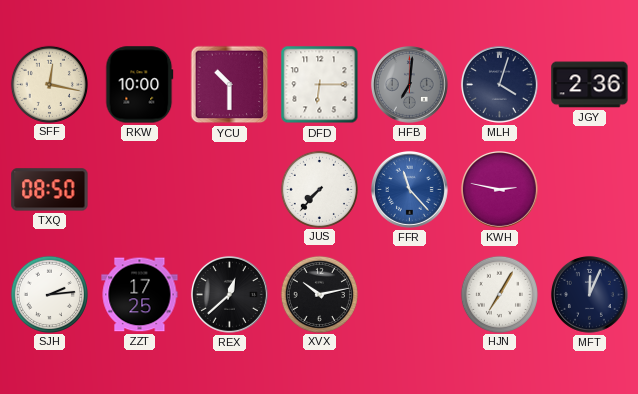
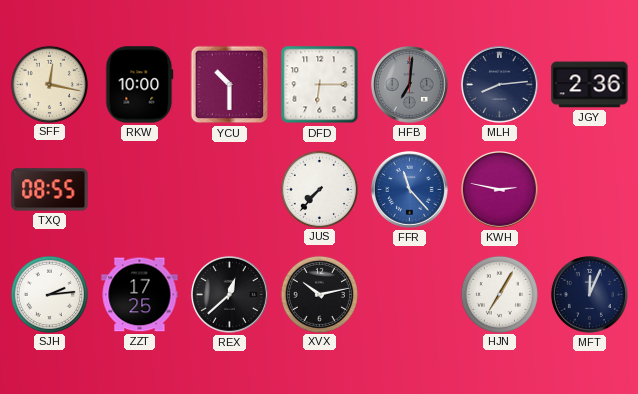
MLH: 4:03 -> 8:14 (500, 85)
TXQ: 08:50 -> 08:55 (50, 190)
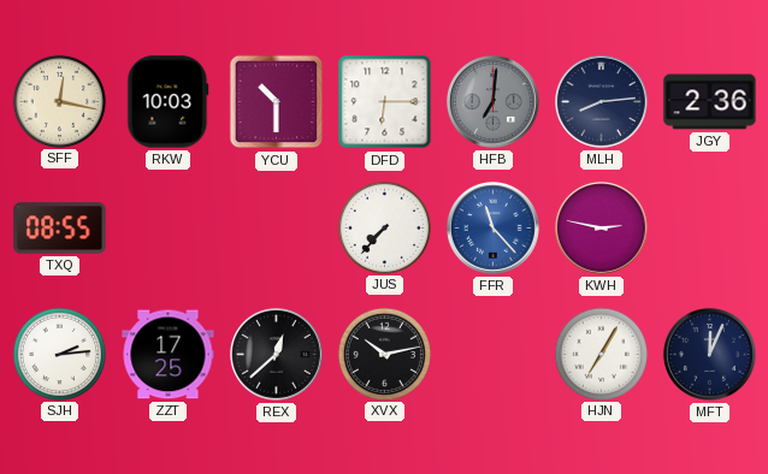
RKW: 10:00 -> 10:03 (169, 102)
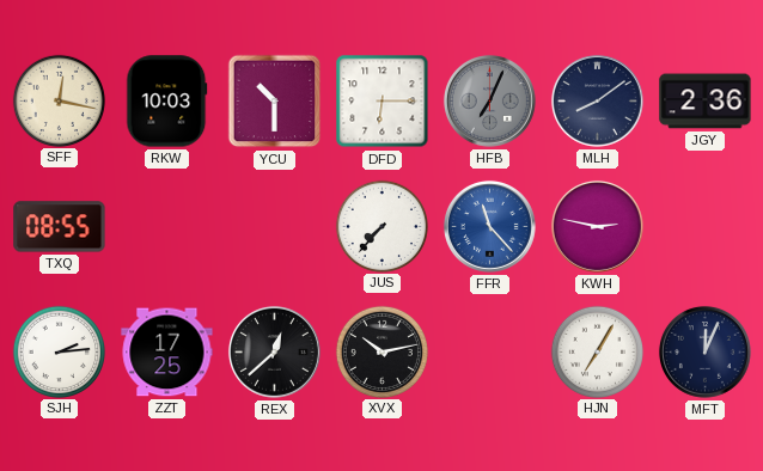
HFB: 7:01 -> 7:04 (490, 102)
MLH: 8:14 -> 8:09 (598, 102)
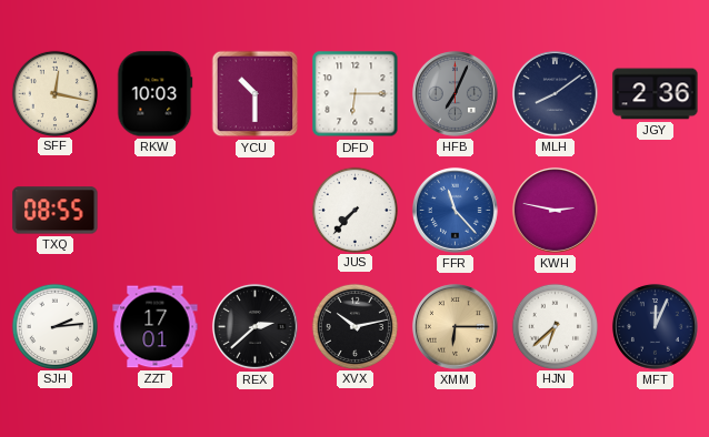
ZZT: 17:25 -> 17:01 (156, 327)
REX: 12:38 -> 2:38 (256, 327)
XMM: none -> 6:15 (456, 327)
HJN: 7:05 -> 6:38 (555, 326)
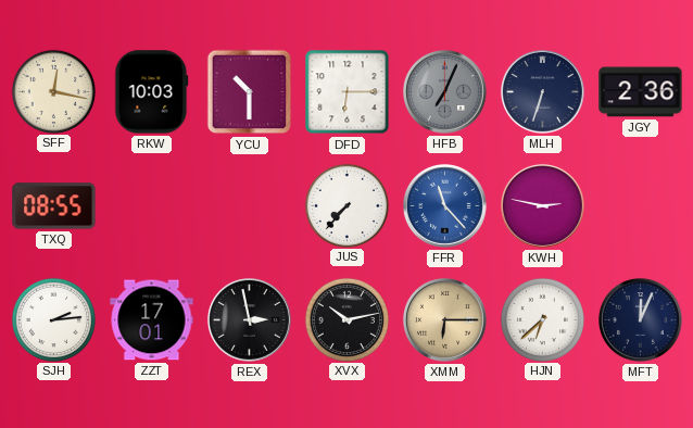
MLH: 8:09 -> 6:33 (543, 92)
REX: 2:38 -> 2:58 (250, 320)
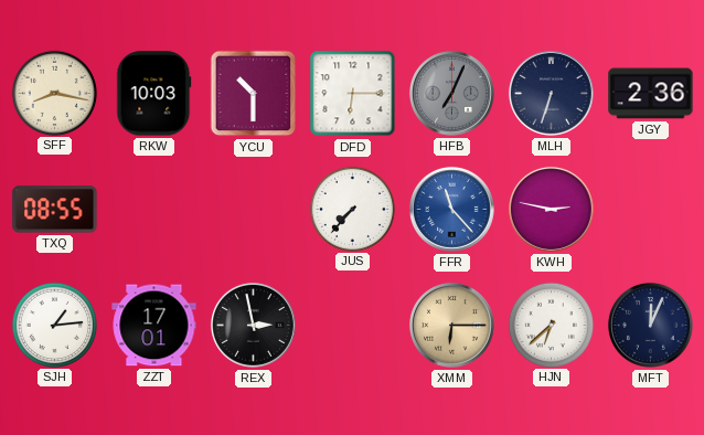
SFF: 12:17 -> 8:17 (54, 93)
SJH: 2:14 -> 1:14 (54, 325)
XVX: 10:13 -> none (346, 319)
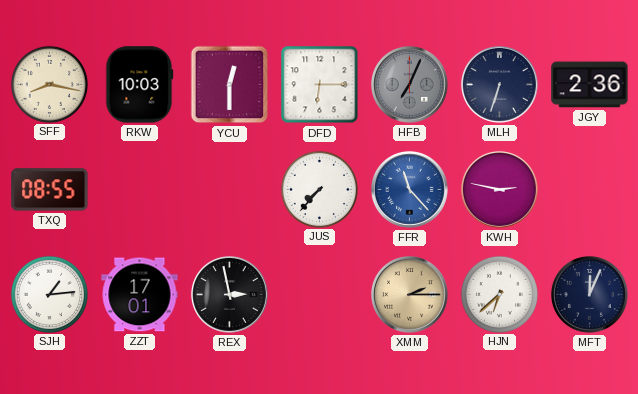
YCU: 10:30 -> 12:30 (230, 85)
XMM: 6:15 -> 2:15 (410, 295)
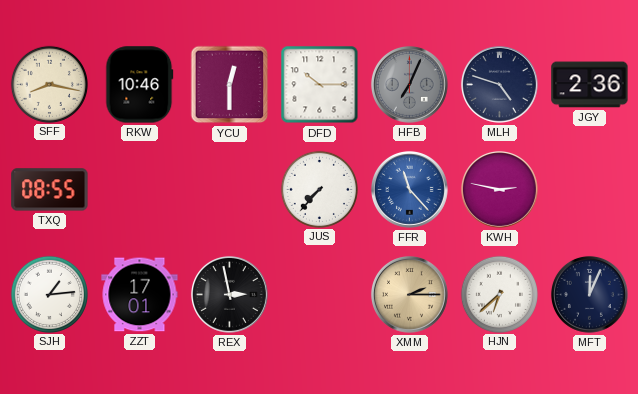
RKW: 10:03 -> 10:46 (140, 85)
DFD: 6:15 -> 10:15 (320, 85)
MLH: 6:33 -> 4:48 (500, 85)
